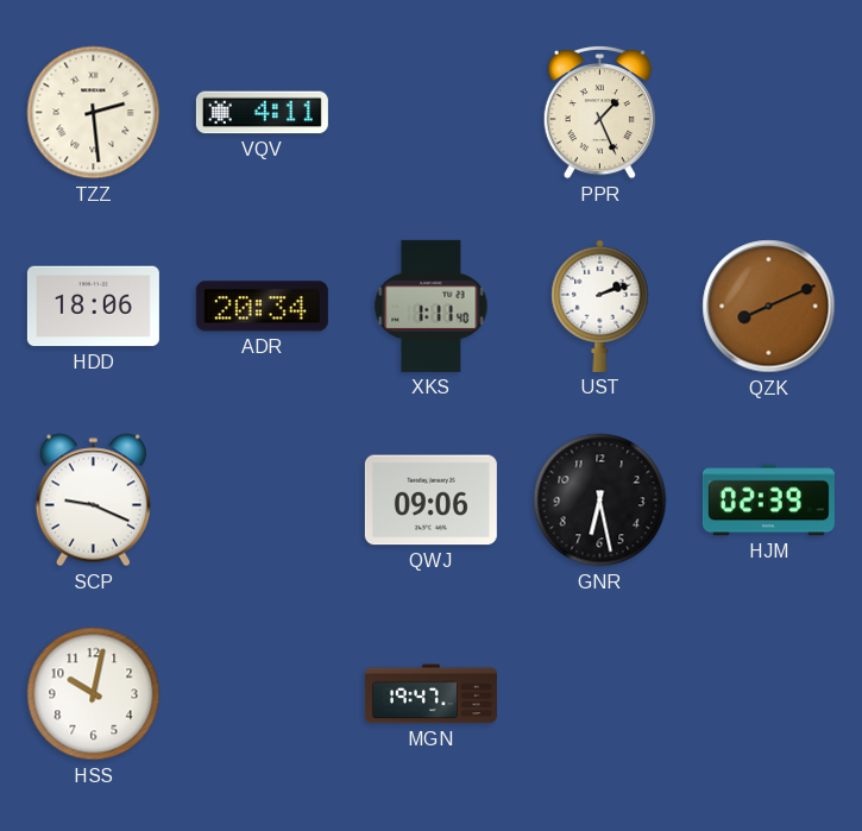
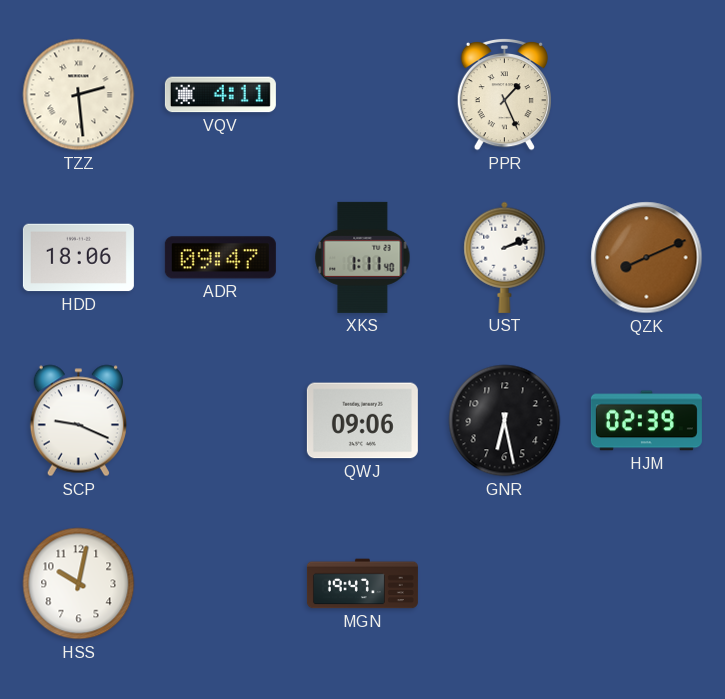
ADR: 20:34 -> 09:47 (220, 258)
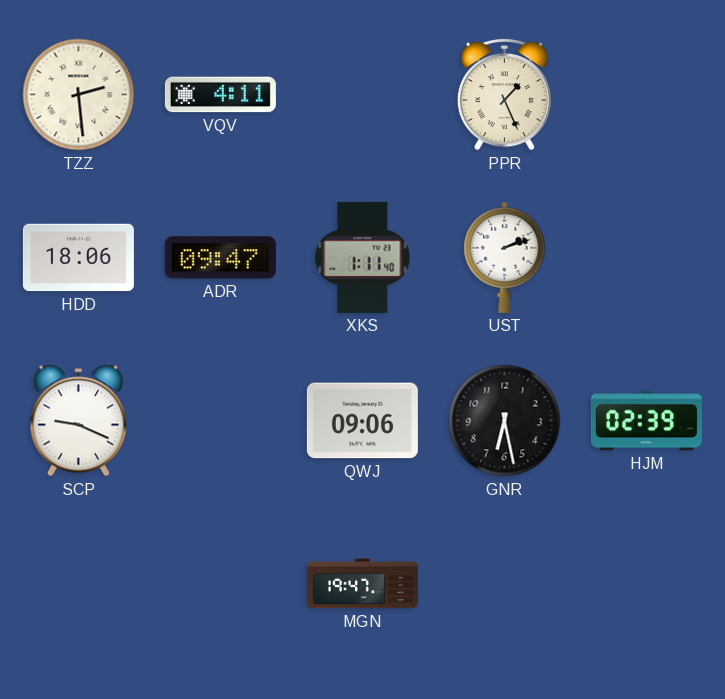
QZK: 8:11 -> none (647, 258)
HSS: 10:02 -> none (79, 584)
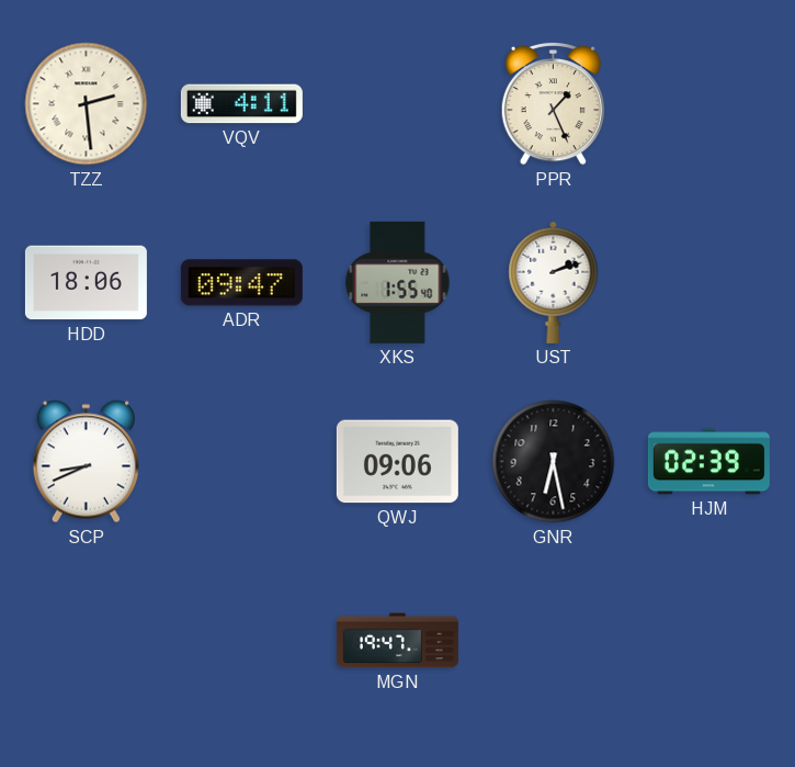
XKS: 1:11 -> 1:55 (398, 282)
SCP: 9:19 -> 8:41 (86, 462)
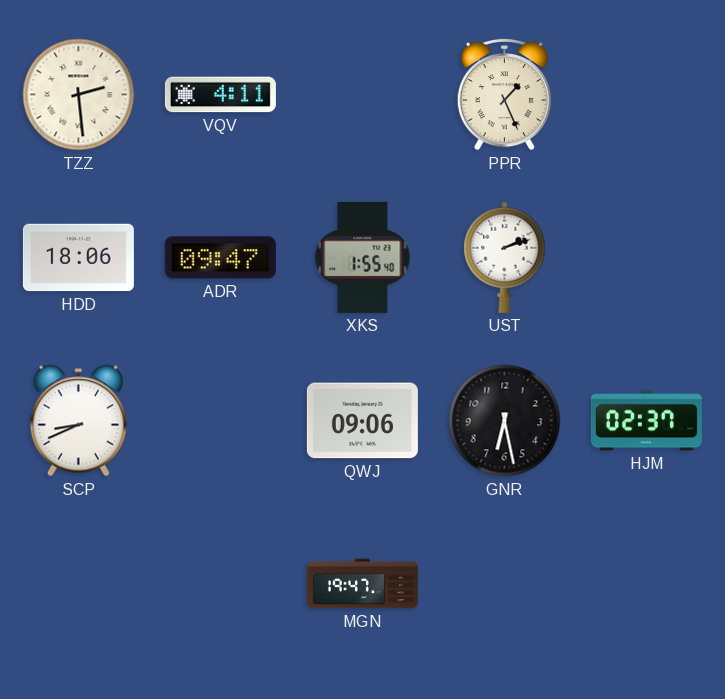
HJM: 02:39 -> 02:37 (646, 421)
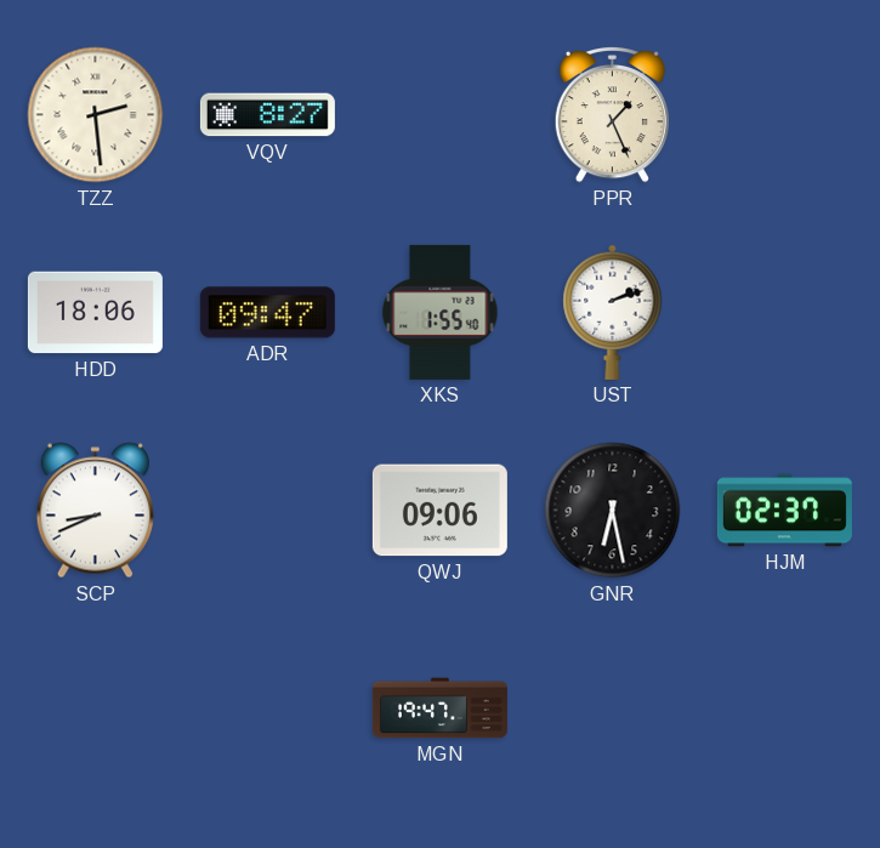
VQV: 4:11 -> 8:27 (267, 115)
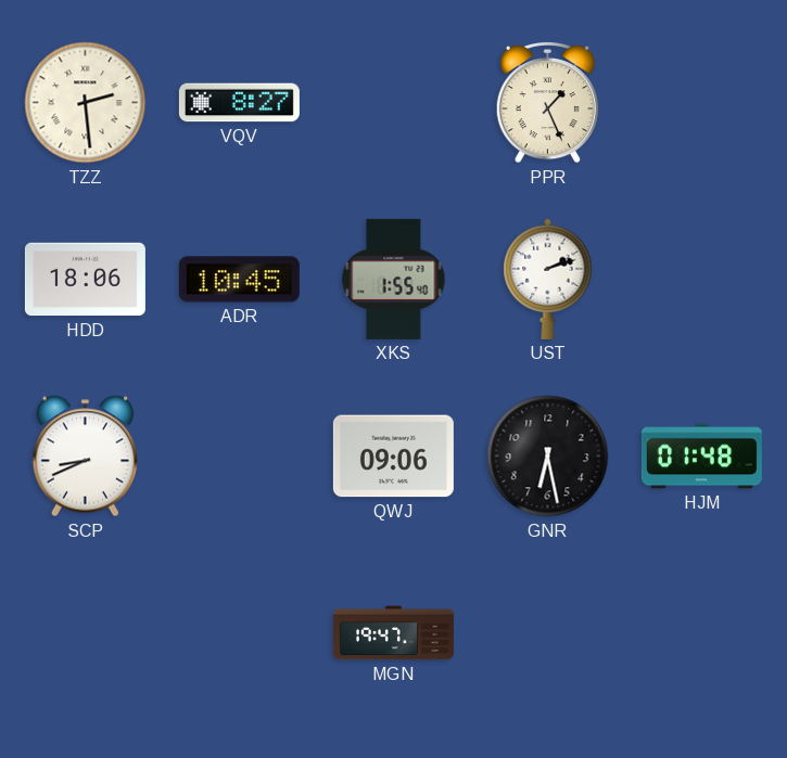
ADR: 09:47 -> 10:45 (239, 280)
HJM: 02:37 -> 01:48 (701, 457)
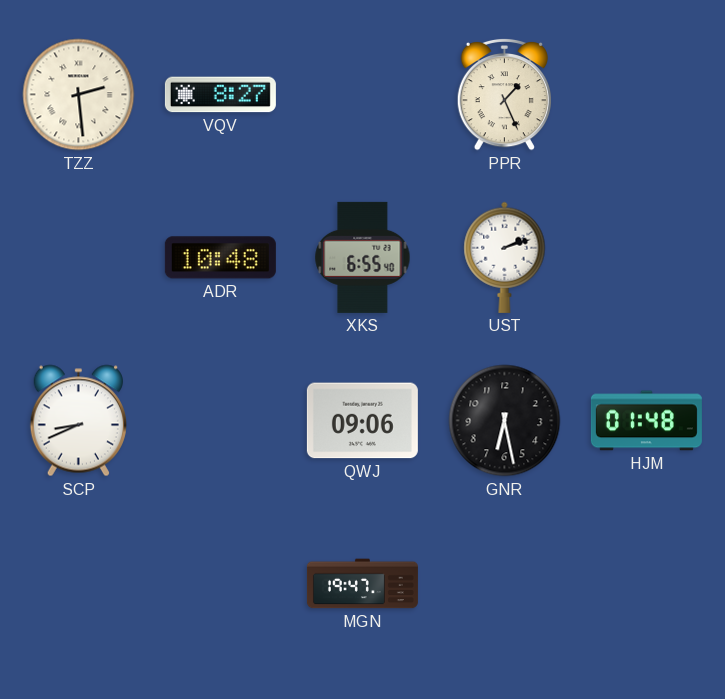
HDD: 18:06 -> none (85, 280)
ADR: 10:45 -> 10:48 (220, 258)
XKS: 1:55 -> 6:55 (363, 257)
